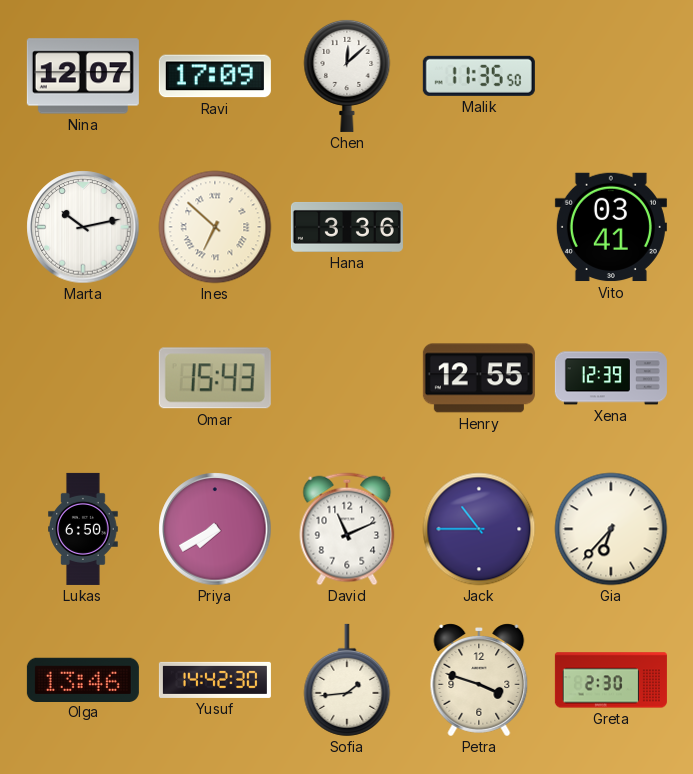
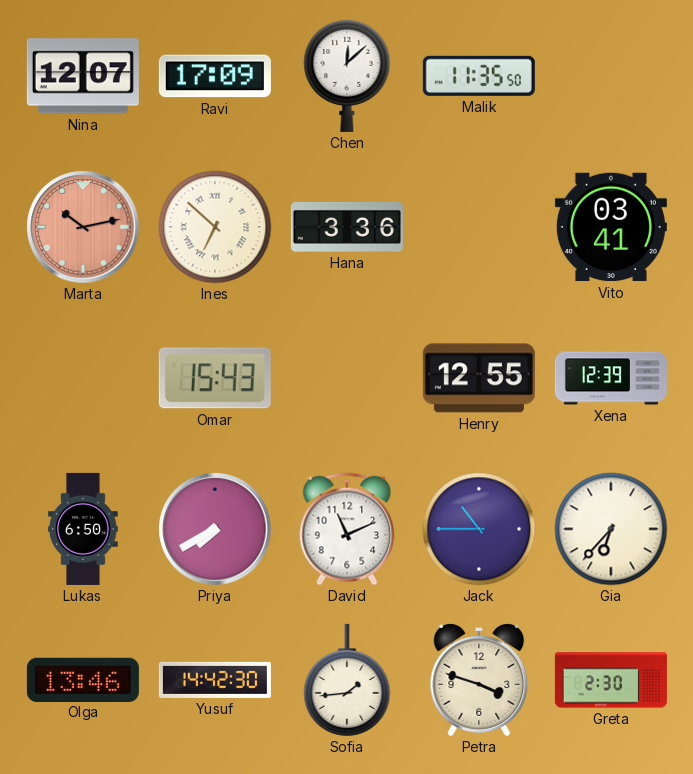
Marta dial: white -> salmon (83, 227)
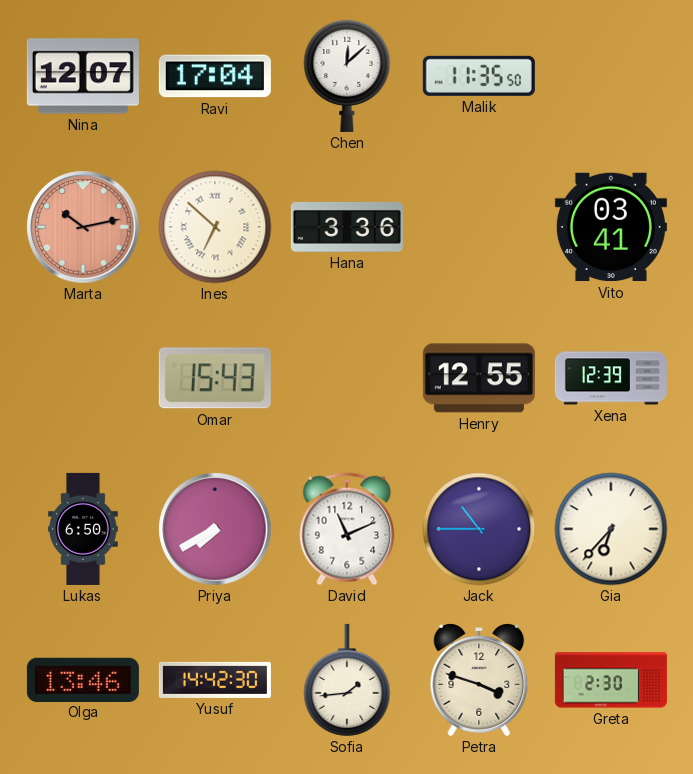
Ravi: 17:09 -> 17:04 (215, 76)
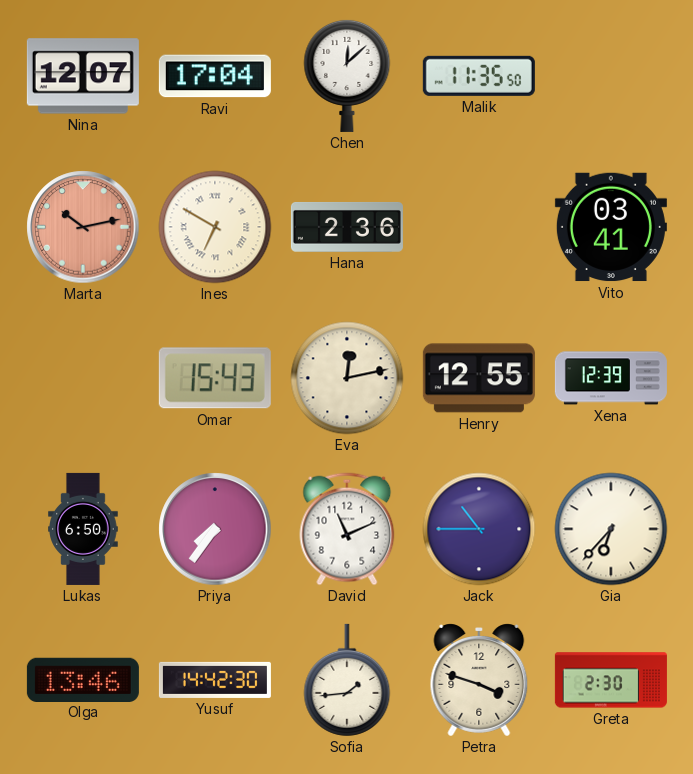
Ines: 6:52 -> 6:50 (215, 227)
Hana: 3:36 -> 2:36 (347, 227)
Eva: none -> 12:13 (347, 378)
Priya: 7:40 -> 7:36 (215, 529)
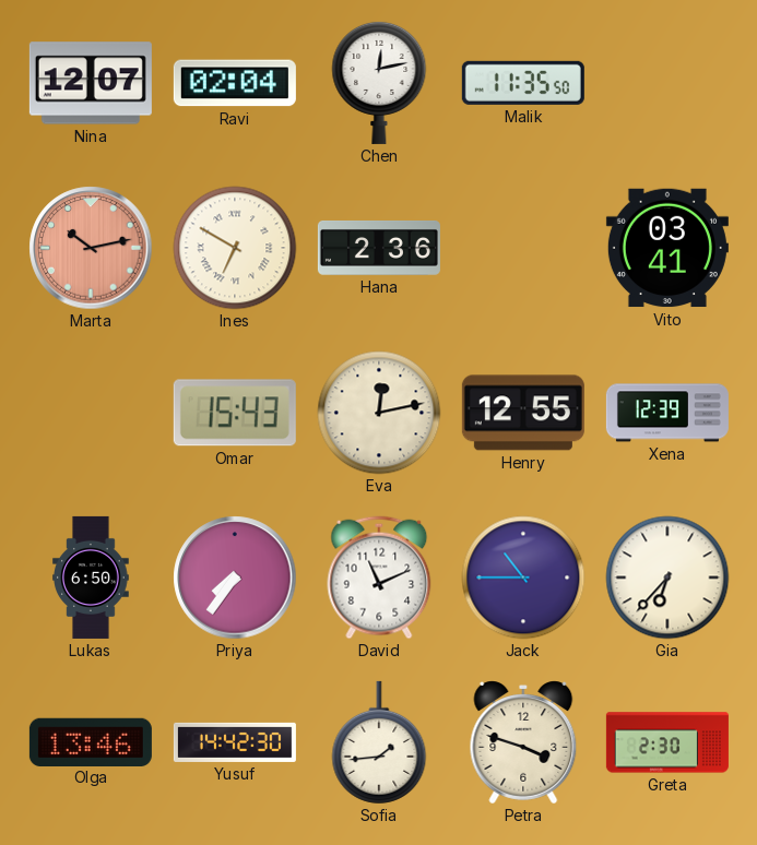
Ravi: 17:04 -> 02:04 (235, 83)
Chen: 12:08 -> 12:13 (379, 82)
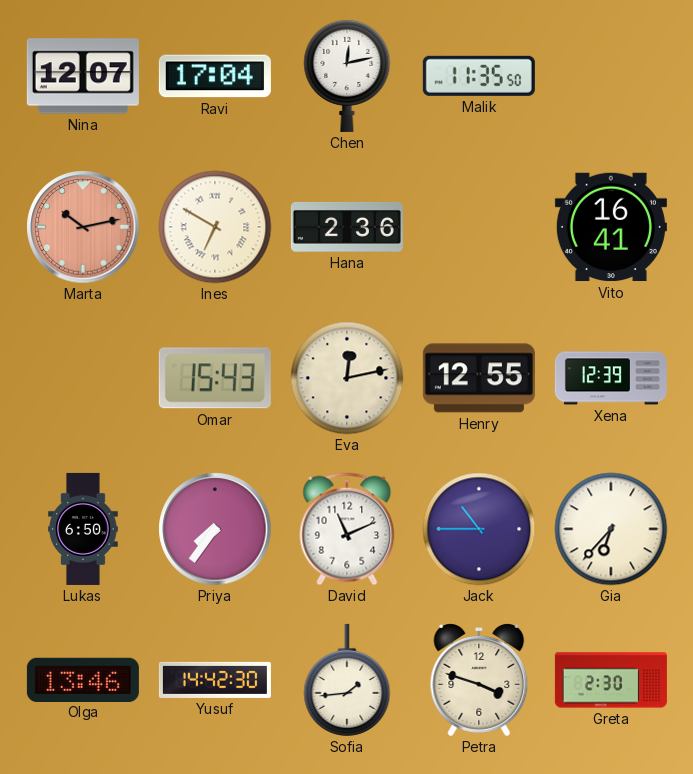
Ravi: 02:04 -> 17:04 (215, 76)
Vito: 03:41 -> 16:41 (611, 227)
